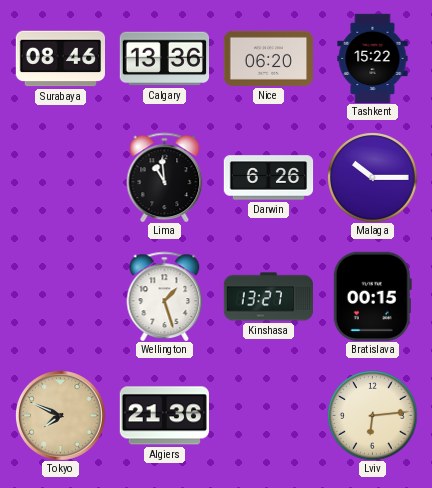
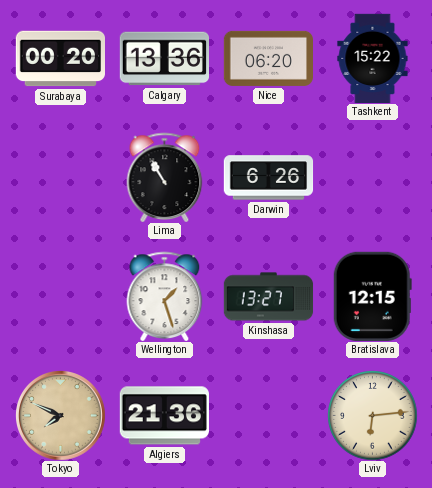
Surabaya: 08:46 -> 00:20 (60, 59)
Lima: 10:59 -> 10:55 (165, 177)
Malaga: 10:15 -> none (372, 177)
Bratislava: 00:15 -> 12:15 (372, 296)
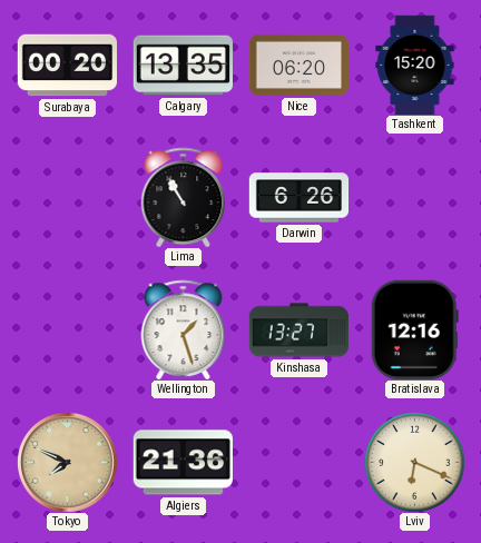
Calgary: 13:36 -> 13:35 (183, 66)
Tashkent: 15:22 -> 15:20 (415, 65)
Bratislava: 12:15 -> 12:16 (414, 329)
Lviv: 6:14 -> 6:19 (414, 462)
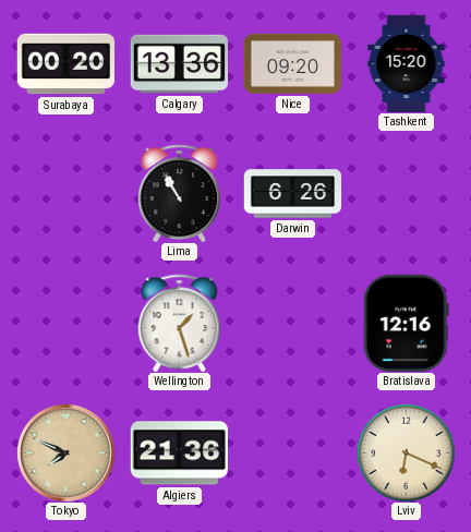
Calgary: 13:35 -> 13:36 (179, 64)
Nice: 06:20 -> 09:20 (292, 63)
Kinshasa: 13:27 -> none (298, 330)
